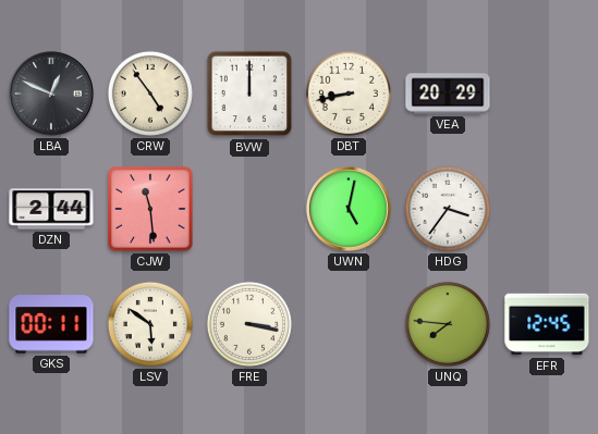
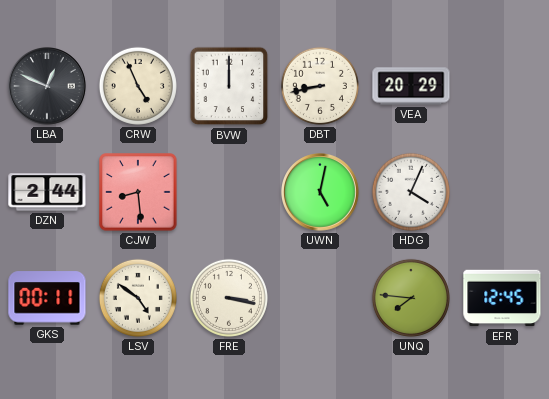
CRW: 4:54 -> 4:56 (138, 86)
CJW: 11:29 -> 8:29 (138, 192)
HDG: 3:36 -> 4:04 (411, 192)
LSV: 5:51 -> 4:51 (138, 298)
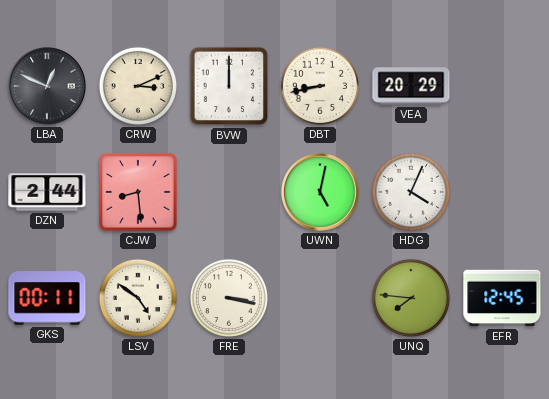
CRW: 4:56 -> 3:11 (138, 86)
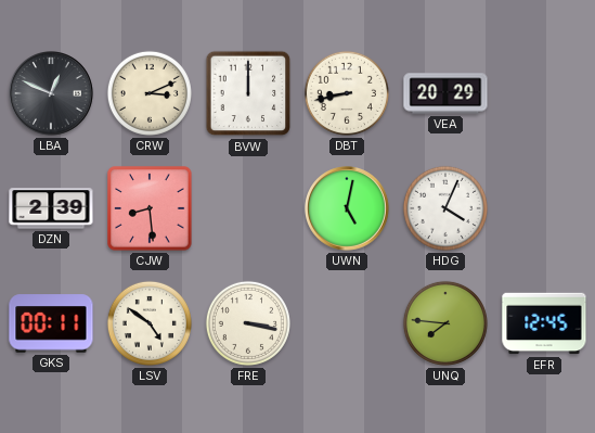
DZN: 2:44 -> 2:39 (51, 208)
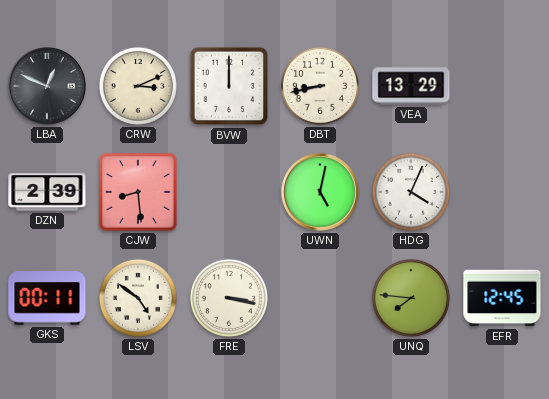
VEA: 20:29 -> 13:29 (411, 86)
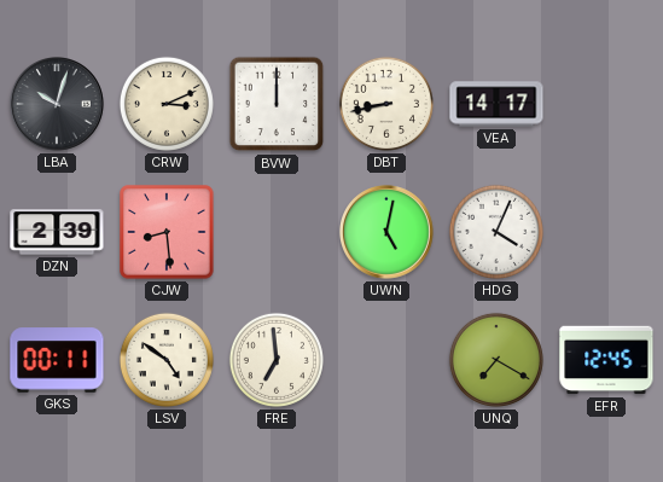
LBA: 12:49 -> 10:03 (58, 105)
VEA: 13:29 -> 14:17 (496, 104)
FRE: 3:17 -> 6:59 (277, 360)
UNQ: 7:46 -> 7:20 (496, 360)
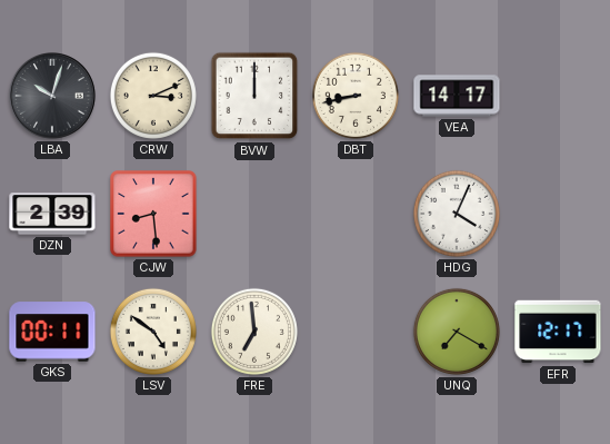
UWN: 5:02 -> none (388, 233)
EFR: 12:45 -> 12:17 (558, 332)
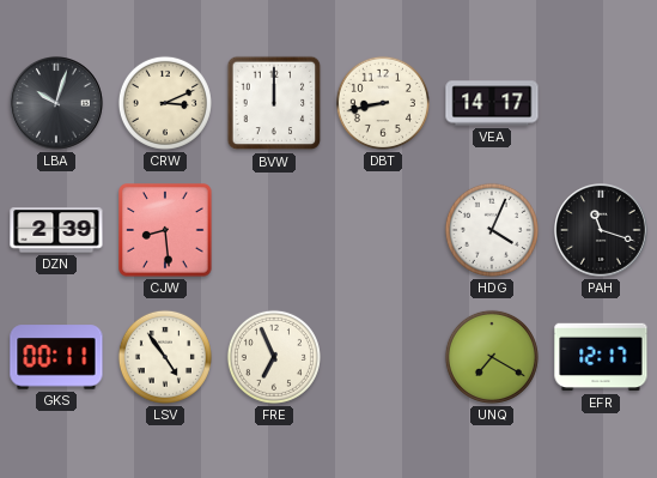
PAH: none -> 11:18 (602, 231)
LSV: 4:51 -> 4:54 (165, 357)
FRE: 6:59 -> 6:56 (274, 357)
